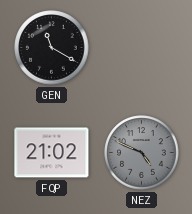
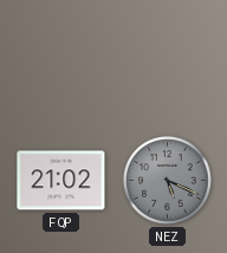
GEN: 11:20 -> none (52, 48)
NEZ: 4:49 -> 5:19 (168, 181)
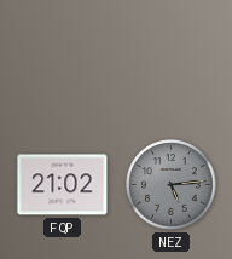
NEZ: 5:19 -> 5:14 (172, 185)
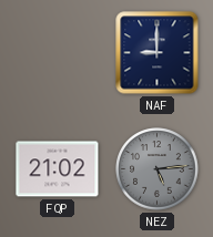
NAF: none -> 9:00 (158, 53)
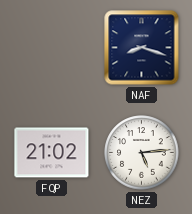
NAF: 9:00 -> 8:18 (142, 48)
NEZ dial: grey -> white (142, 153)
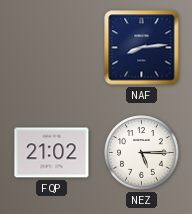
NAF: 8:18 -> 8:14 (142, 48)
NEZ: 5:14 -> 5:15 (142, 153)
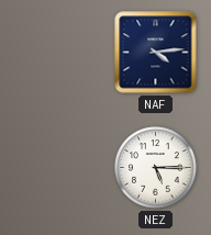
NAF: 8:14 -> 4:14 (156, 53)
FQP: 21:02 -> none (52, 153)
